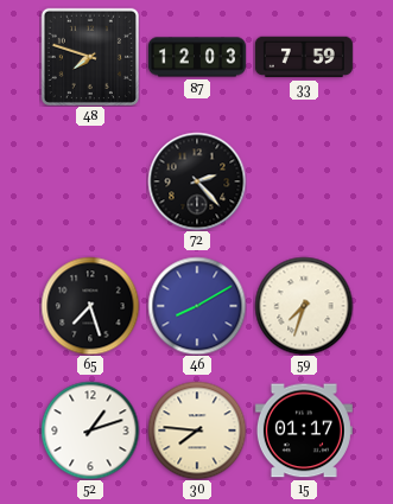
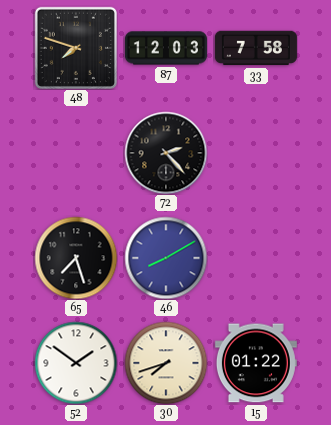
33: 7:59 -> 7:58 (256, 48)
59: 7:33 -> none (304, 306)
52: 1:12 -> 1:51 (76, 363)
30: 7:46 -> 7:42 (166, 363)
15: 01:17 -> 01:22 (256, 363)
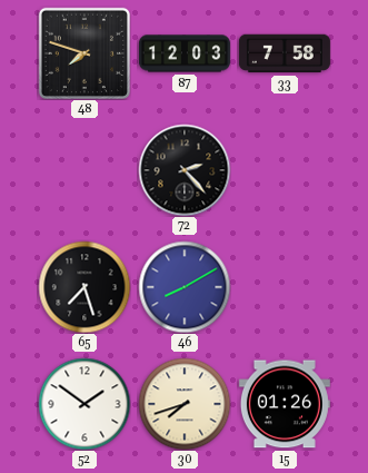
15: 01:22 -> 01:26 (285, 404)
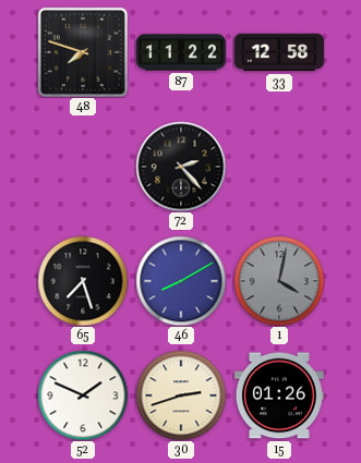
87: 12:03 -> 11:22 (181, 52)
33: 7:58 -> 12:58 (279, 52)
1: none -> 4:02 (279, 281)
52: 1:51 -> 1:49 (83, 395)
30: 7:42 -> 2:42 (181, 395)
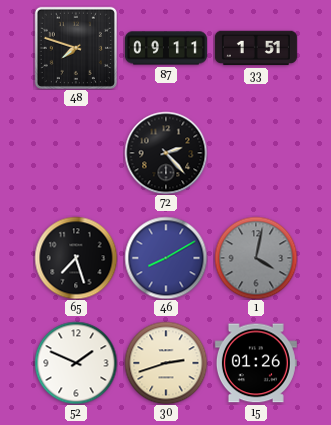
87: 11:22 -> 09:11 (166, 48)
33: 12:58 -> 1:51 (256, 48)
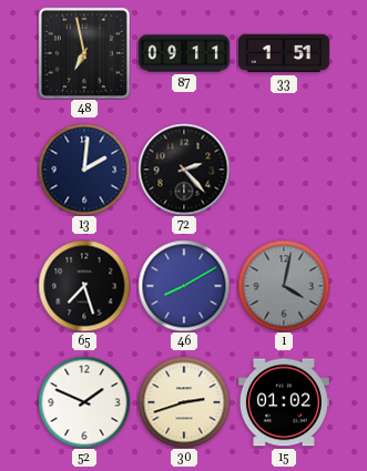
48: 7:48 -> 6:58 (84, 53)
13: none -> 2:01 (84, 170)
15: 01:26 -> 01:02 (284, 402)
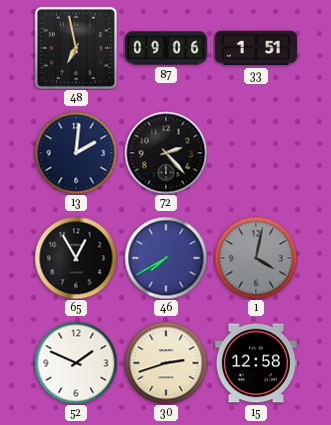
87: 09:11 -> 09:06 (166, 48)
65: 7:27 -> 12:55 (76, 258)
46: 8:10 -> 7:40 (166, 258)
15: 01:02 -> 12:58 (256, 363)
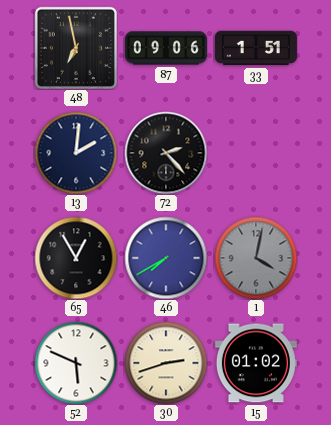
52: 1:49 -> 5:49 (76, 363)
15: 12:58 -> 01:02 (256, 363)
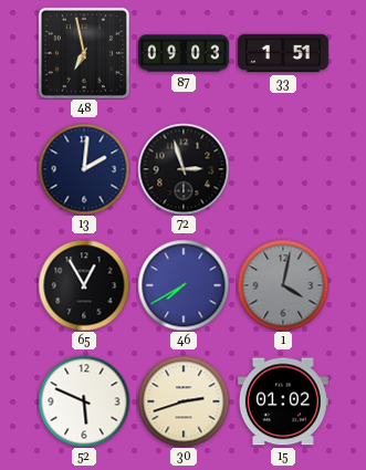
87: 09:06 -> 09:03 (184, 53)
72: 2:23 -> 2:57 (184, 169)
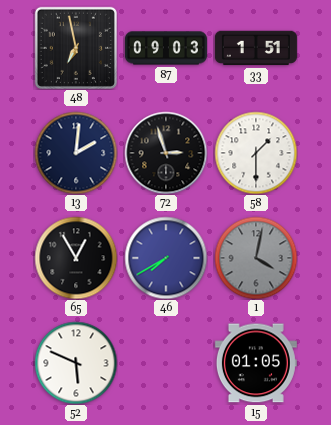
58: none -> 1:30 (256, 153)
30: 2:42 -> none (184, 401)
15: 01:02 -> 01:05 (256, 363)
